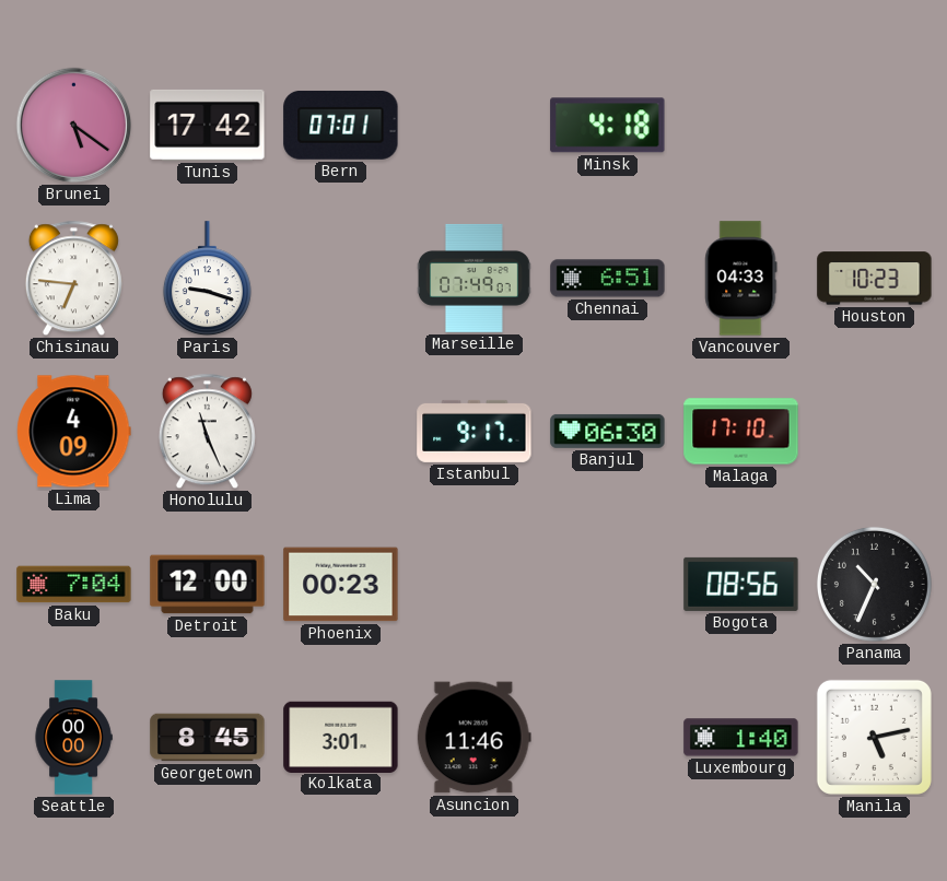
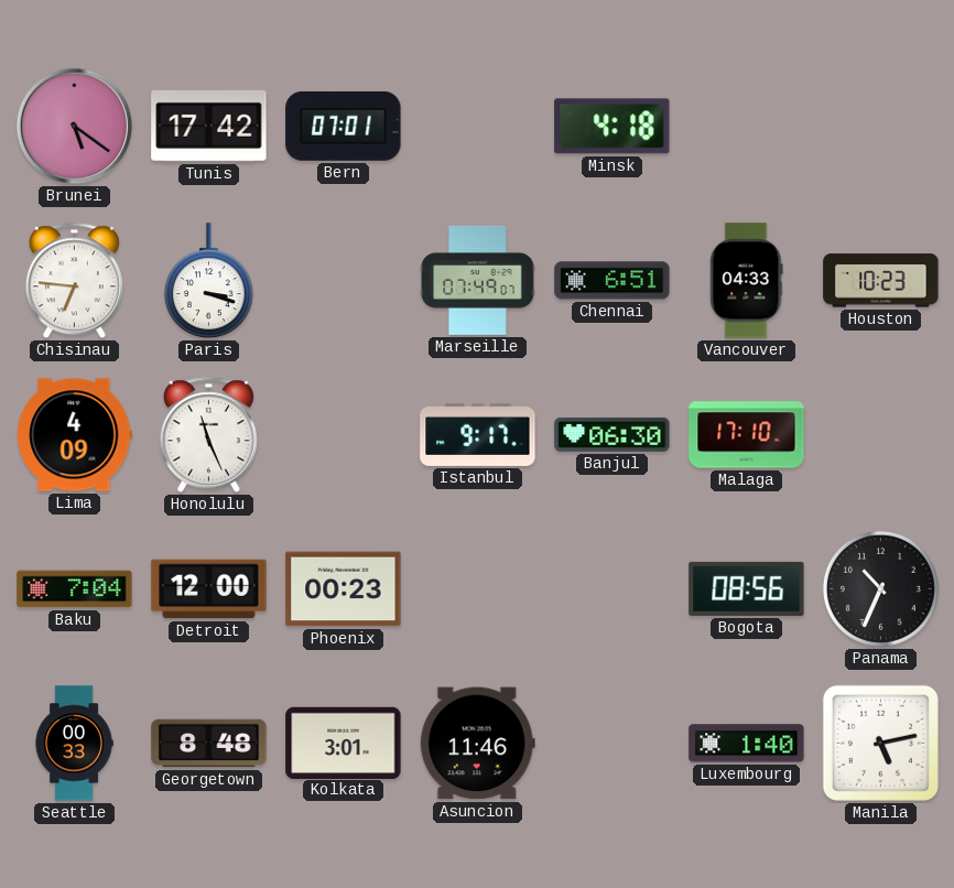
Paris: 9:18 -> 3:18 (208, 281)
Seattle: 00:00 -> 00:33 (74, 744)
Georgetown: 8:45 -> 8:48 (209, 744)
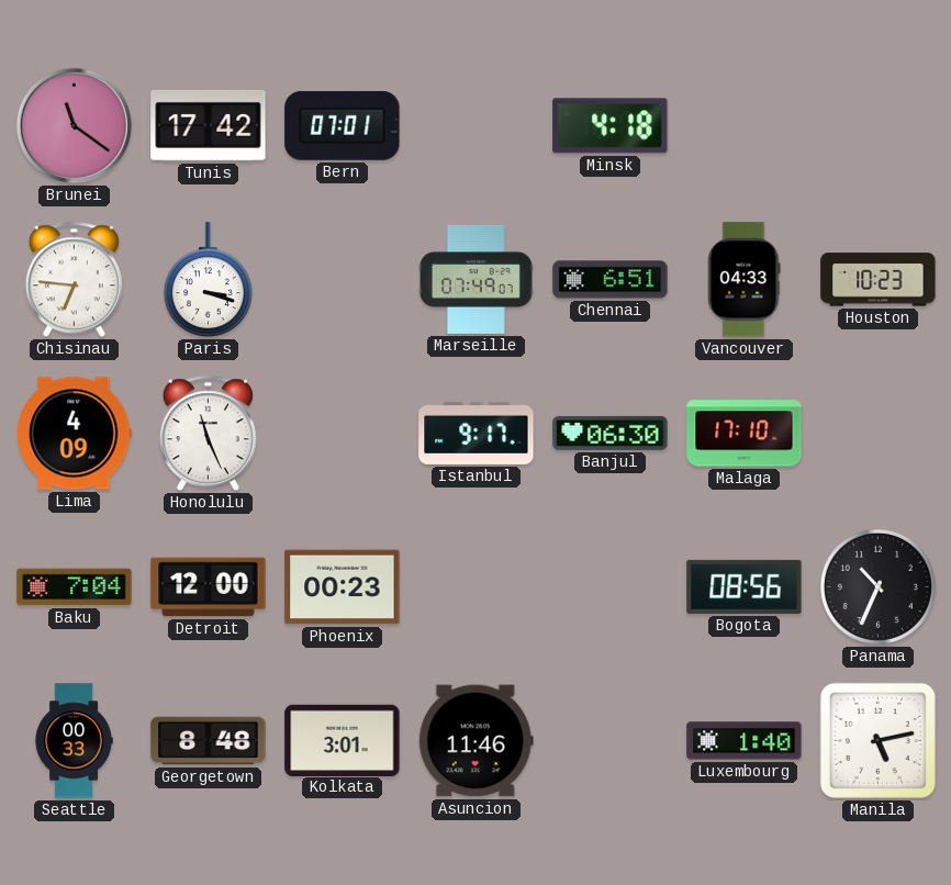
Brunei: 5:21 -> 11:21 (75, 126)
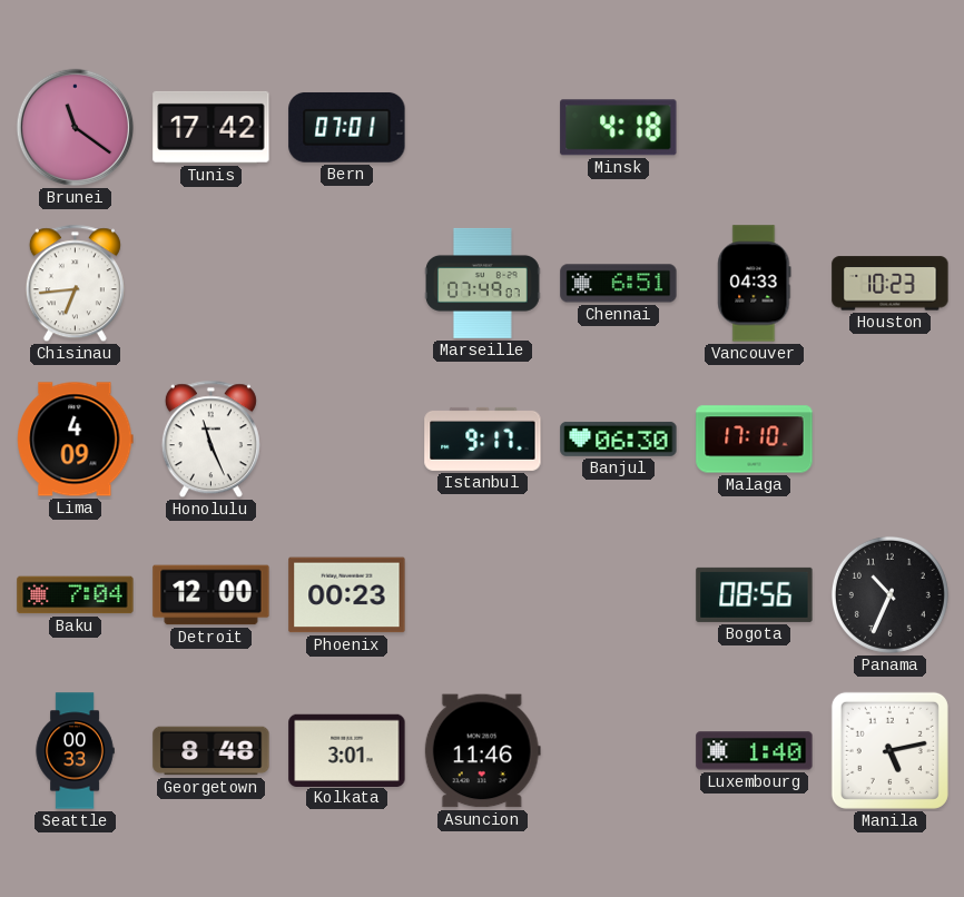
Chisinau: 6:46 -> 6:44 (75, 284)
Paris: 3:18 -> none (208, 280)
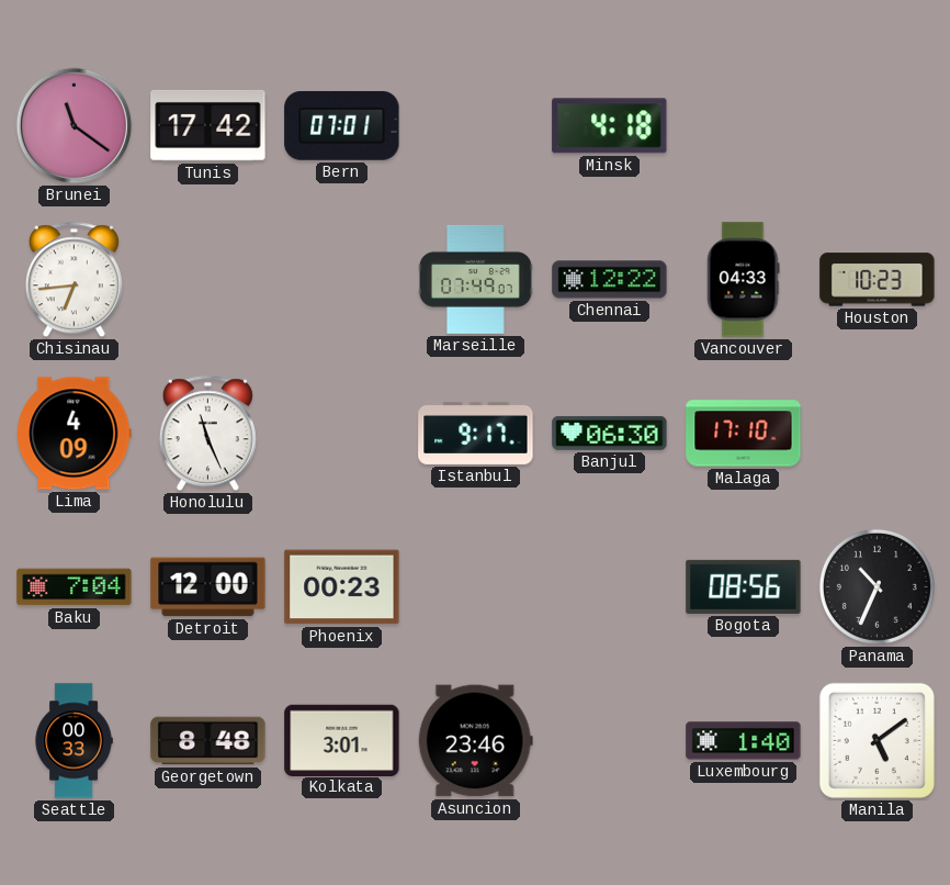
Chennai: 6:51 -> 12:22 (610, 280)
Asuncion: 11:46 -> 23:46 (475, 741)
Manila: 5:13 -> 5:09 (877, 740)
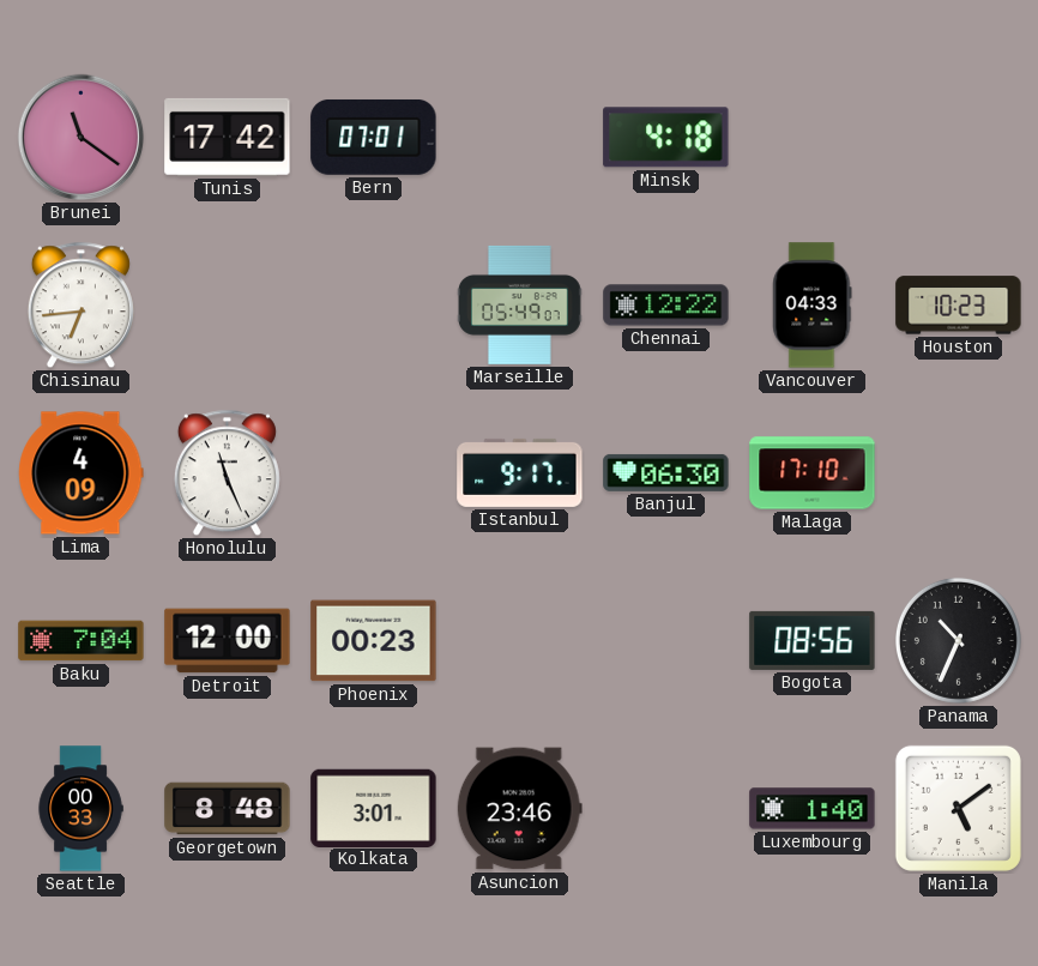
Marseille: 07:49 -> 05:49 (520, 304)
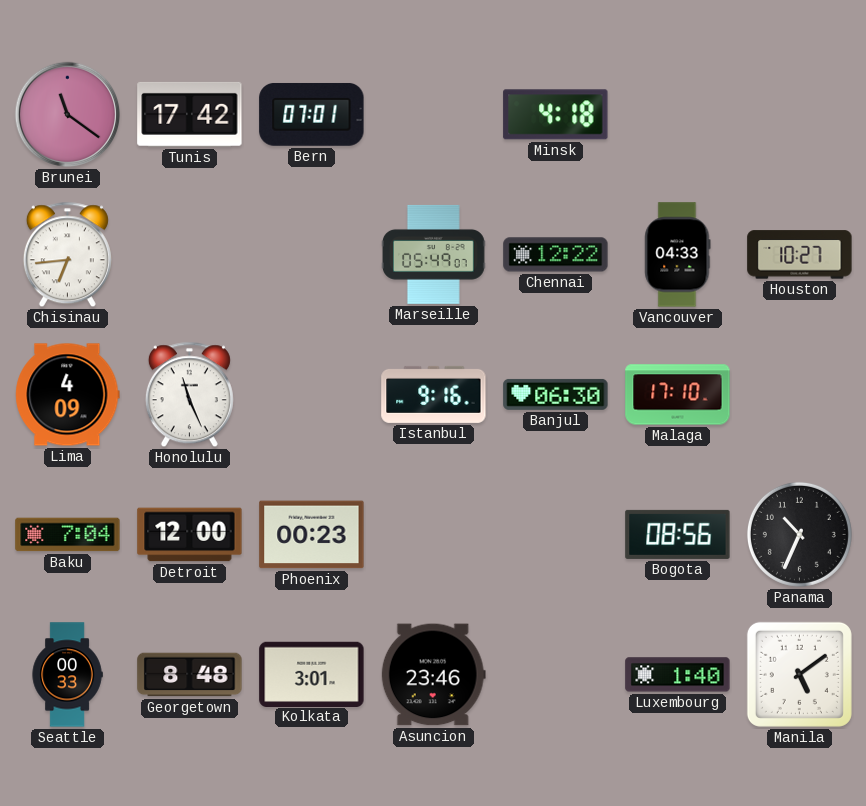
Houston: 10:23 -> 10:27 (800, 255)
Istanbul: 9:17 -> 9:16 (434, 394)
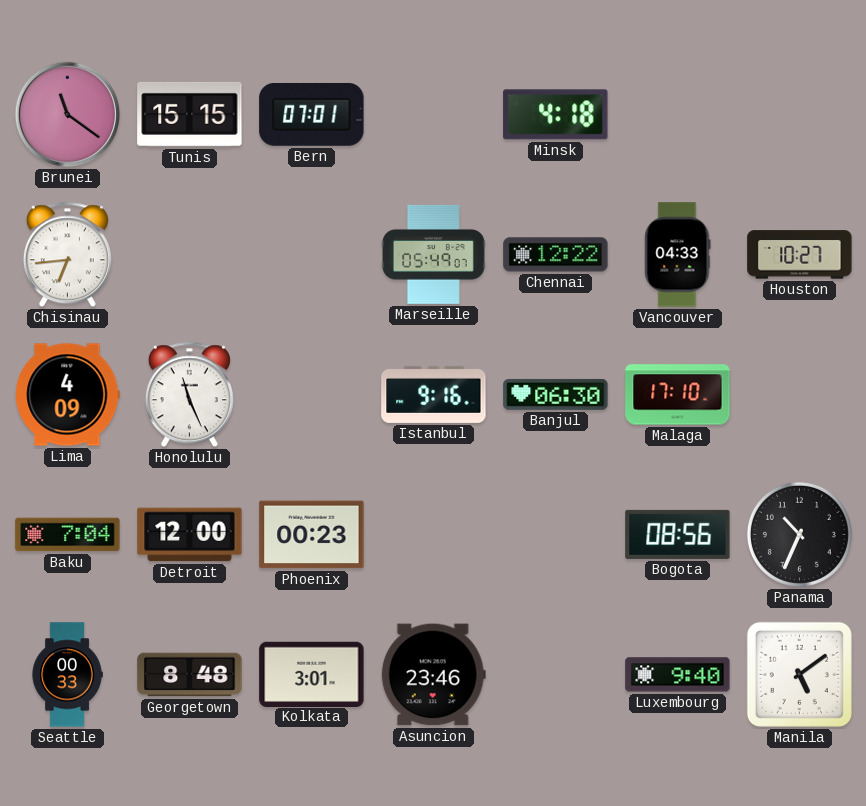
Tunis: 17:42 -> 15:15 (190, 114)
Luxembourg: 1:40 -> 9:40 (678, 675)
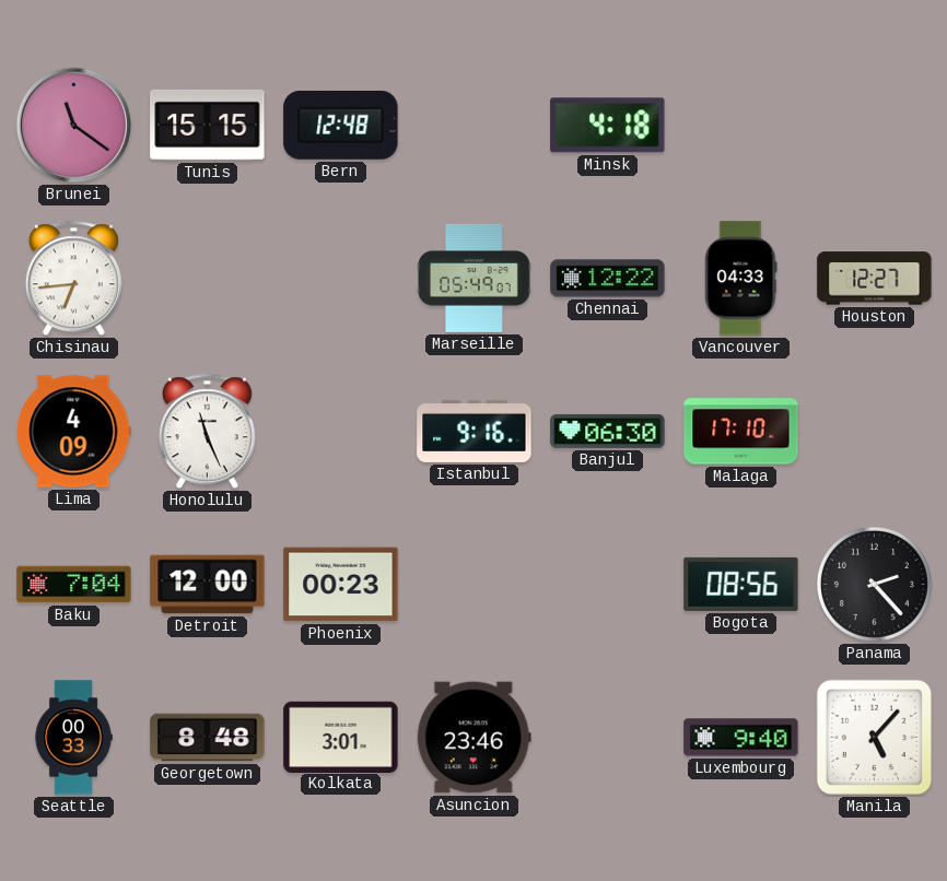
Bern: 07:01 -> 12:48 (341, 125)
Houston: 10:27 -> 12:27 (875, 279)
Panama: 10:34 -> 2:23 (874, 584)
Manila: 5:09 -> 5:07 (874, 737)
